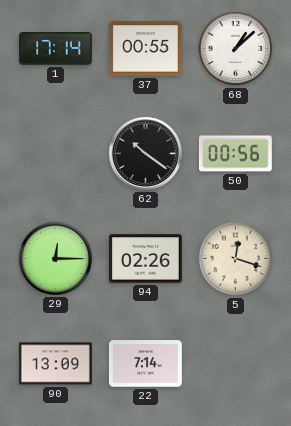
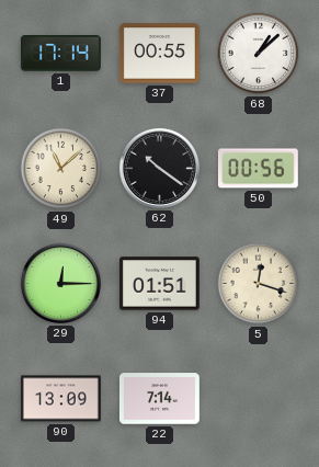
49: none -> 11:08 (61, 169)
94: 02:26 -> 01:51 (159, 284)
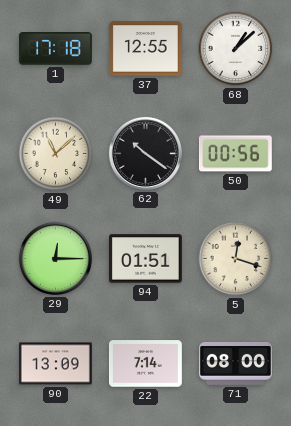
1: 17:14 -> 17:18 (55, 49)
37: 00:55 -> 12:55 (145, 49)
71: none -> 08:00 (236, 364)
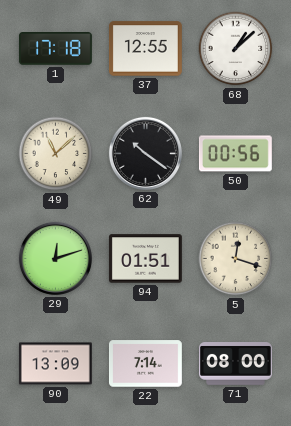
29: 12:15 -> 12:12 (55, 258)
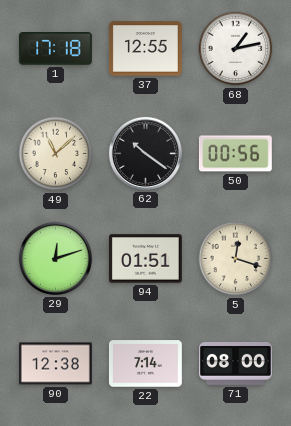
68: 1:08 -> 1:13 (236, 49)
90: 13:09 -> 12:38 (55, 364)
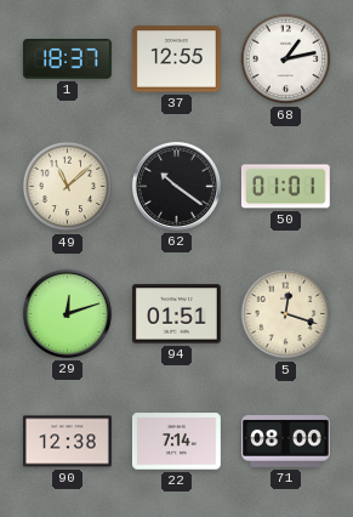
1: 17:18 -> 18:37 (67, 59)
50: 00:56 -> 01:01 (285, 187)
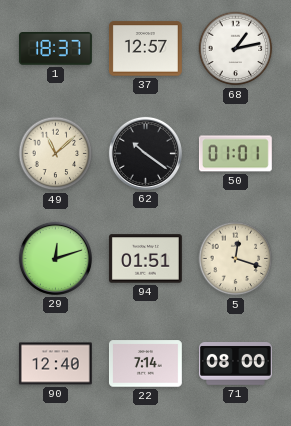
37: 12:55 -> 12:57 (145, 49)
90: 12:38 -> 12:40 (55, 364)
